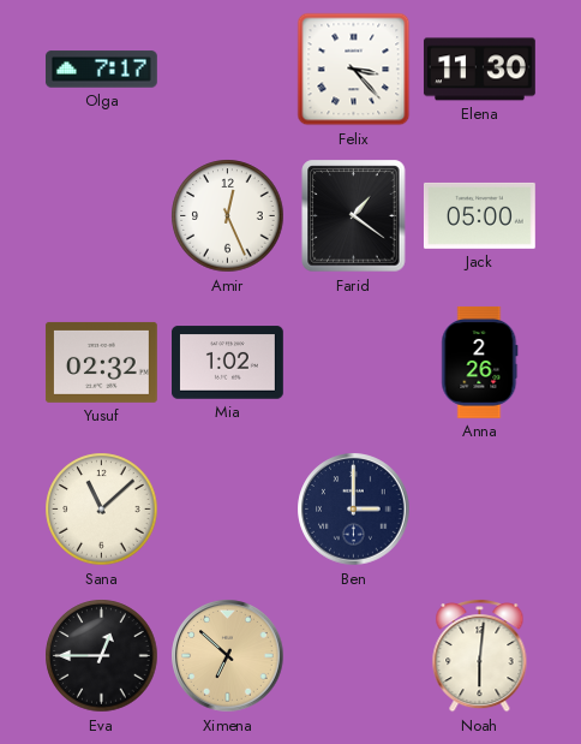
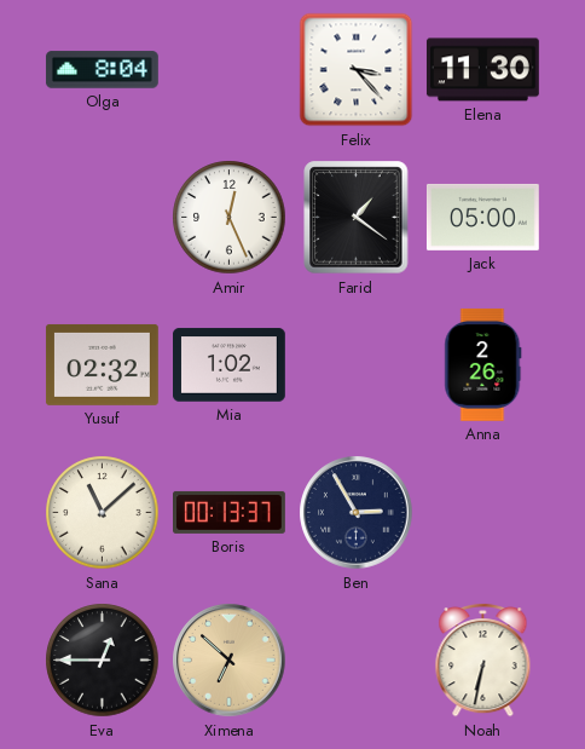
Olga: 7:17 -> 8:04 (102, 70)
Boris: none -> 00:13 (230, 512)
Ben: 3:00 -> 2:55 (357, 513)
Noah: 6:01 -> 6:32 (483, 659)
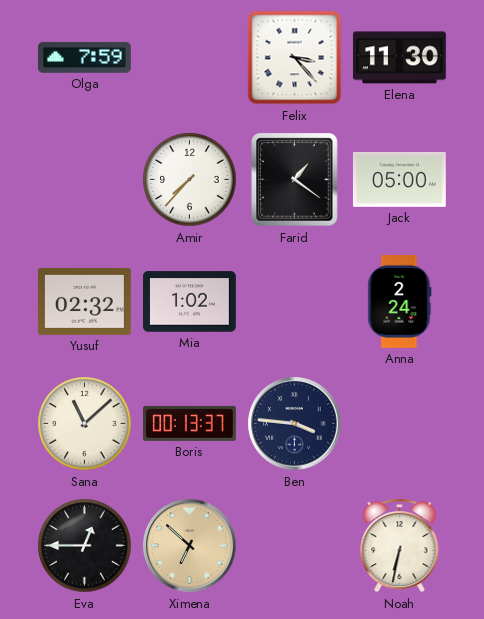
Olga: 8:04 -> 7:59 (84, 58)
Amir: 12:26 -> 7:37 (190, 180)
Anna: 2:26 -> 2:24 (400, 301)
Ben: 2:55 -> 3:46 (295, 424)
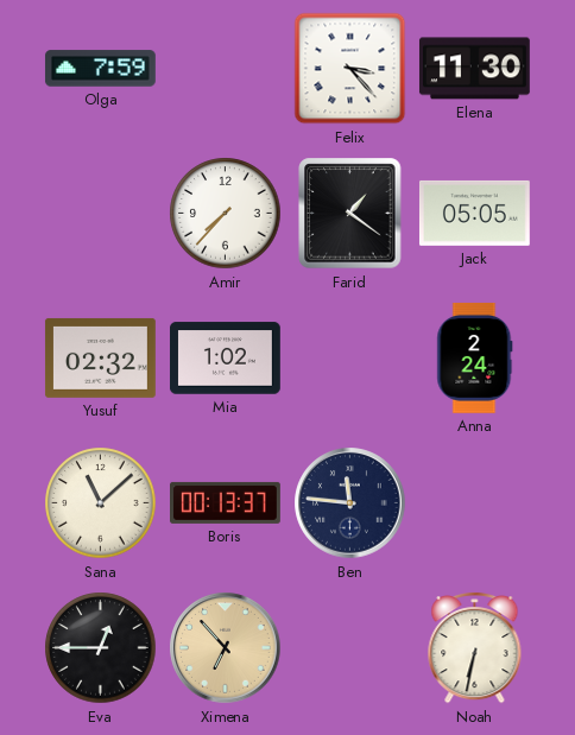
Jack: 05:00 -> 05:05 (474, 213)
Ben: 3:46 -> 11:46 (350, 503)
Ximena: 6:52 -> 6:53 (226, 648)
